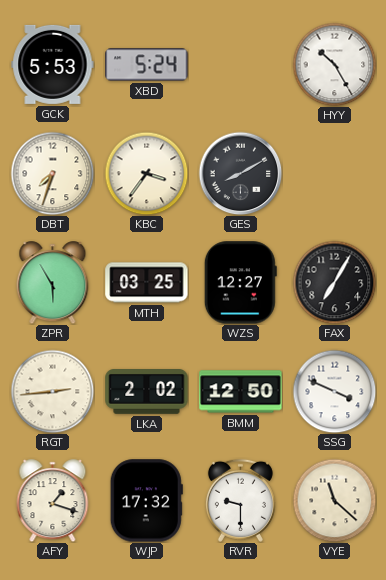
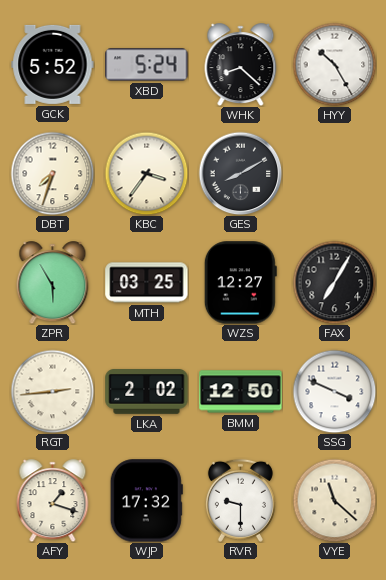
GCK: 5:53 -> 5:52 (53, 64)
WHK: none -> 8:22 (241, 65)
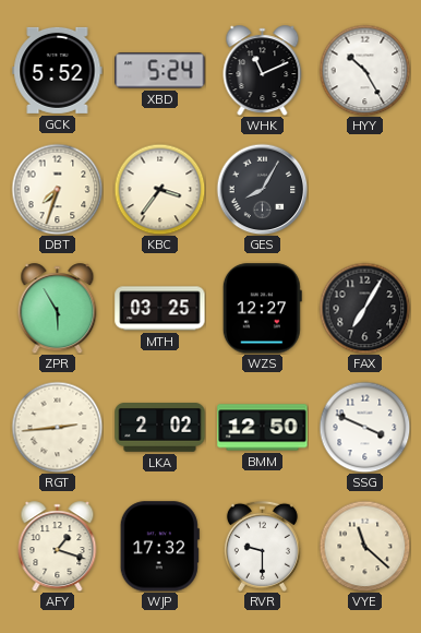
WHK: 8:22 -> 11:11 (263, 71)
GES: 8:10 -> 8:05 (262, 189)
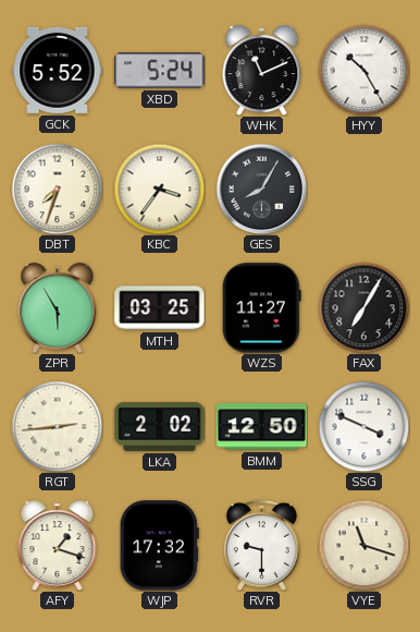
WZS: 12:27 -> 11:27 (261, 308)
VYE: 11:22 -> 11:18 (363, 545)
